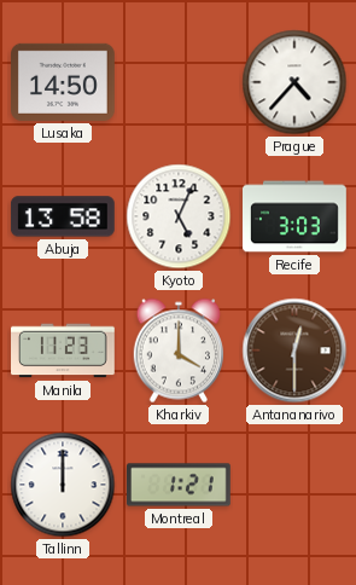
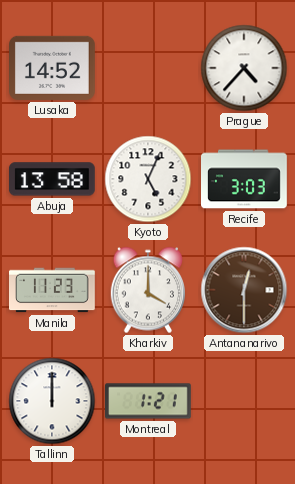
Lusaka: 14:50 -> 14:52 (53, 68)
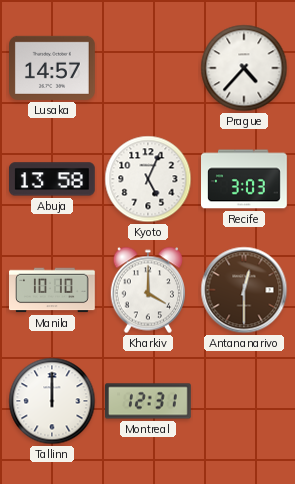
Lusaka: 14:52 -> 14:57 (53, 68)
Manila: 11:23 -> 10:10 (53, 290)
Montreal: 1:21 -> 12:31 (149, 401)
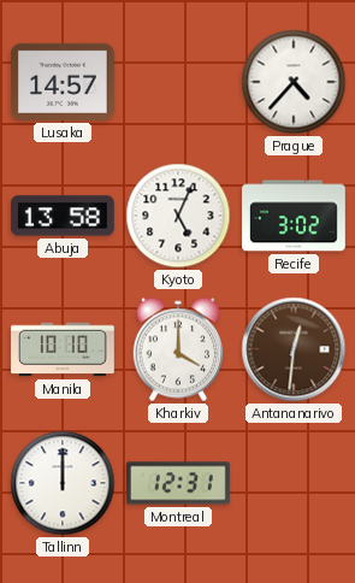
Recife: 3:03 -> 3:02 (295, 216)
Antananarivo: 12:30 -> 12:31 (294, 349)
